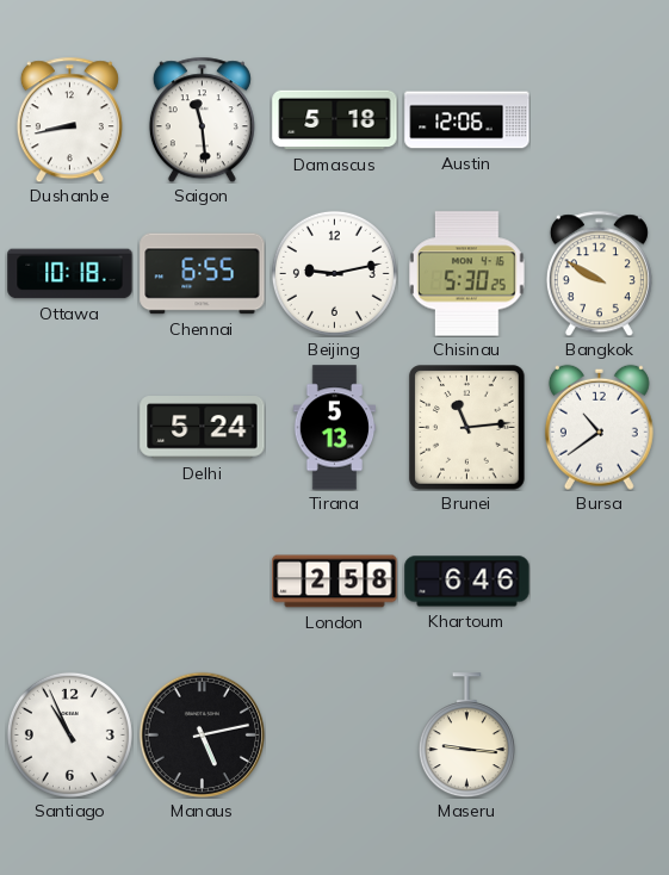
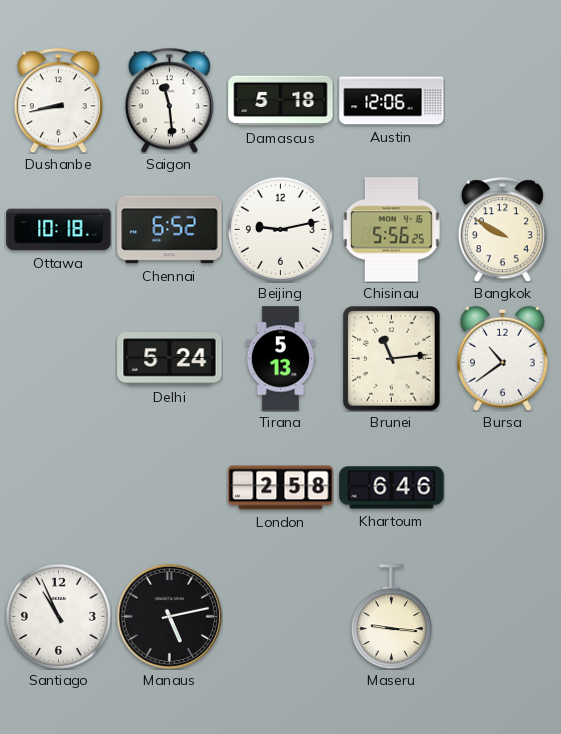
Chennai: 6:55 -> 6:52 (170, 230)
Chisinau: 5:30 -> 5:56 (392, 230)
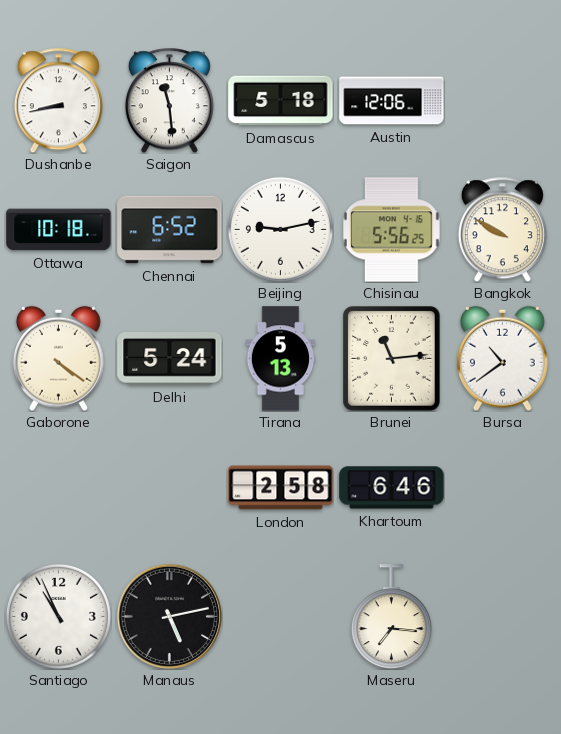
Gaborone: none -> 4:21 (58, 358)
Maseru: 9:16 -> 7:16 (391, 617)
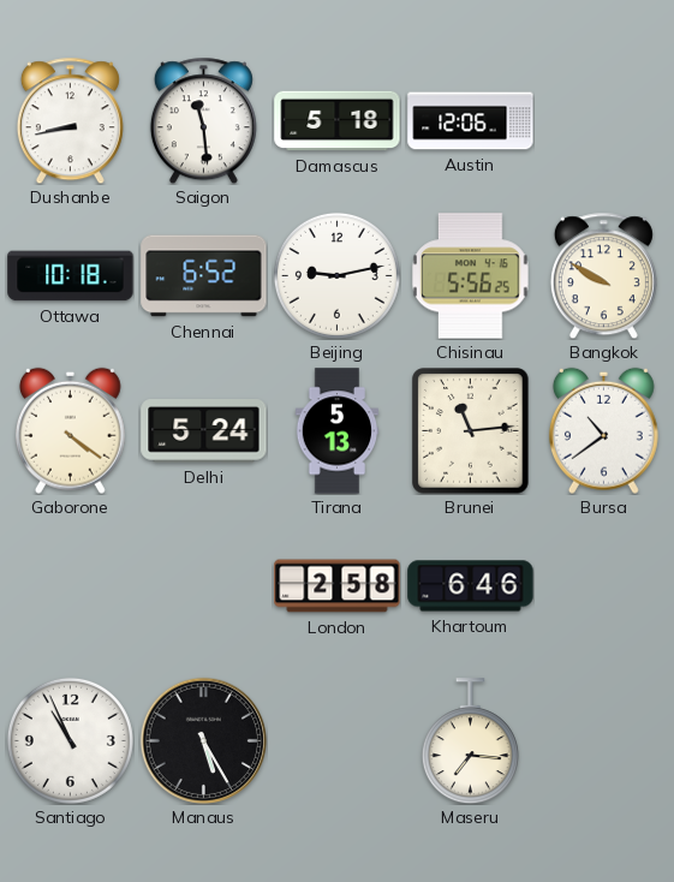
Manaus: 5:13 -> 5:25 (203, 740)
